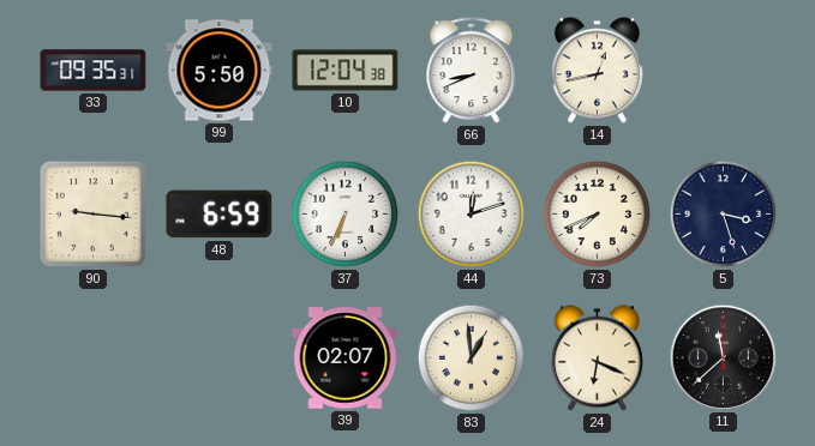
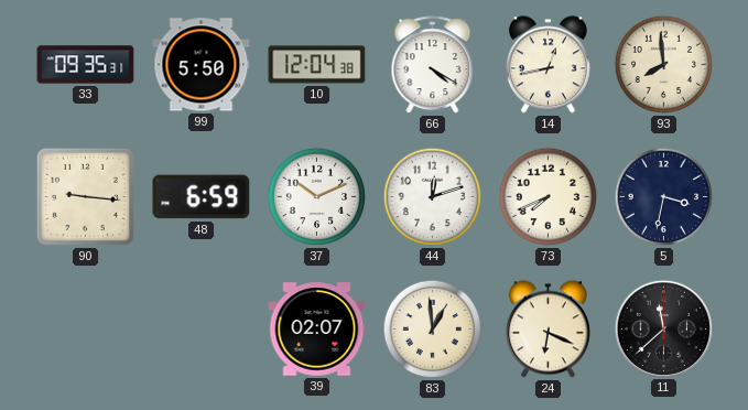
66: 8:41 -> 4:20 (433, 65)
93: none -> 7:59 (664, 65)
37: 6:34 -> 10:11 (317, 197)
5: 3:27 -> 3:32 (664, 197)
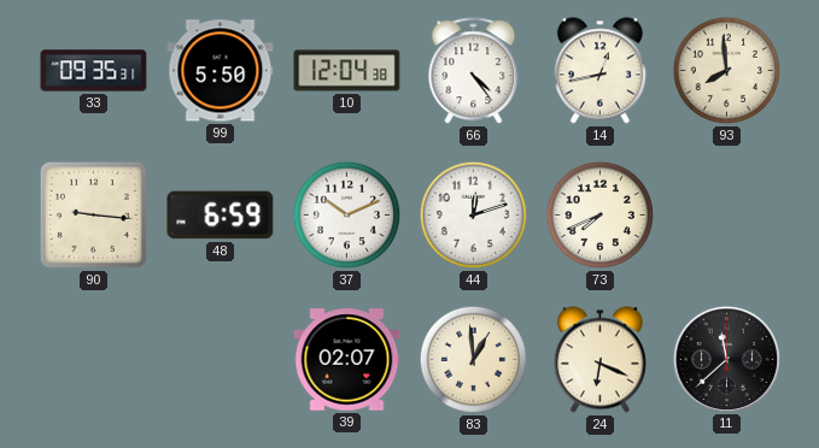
66: 4:20 -> 4:24 (474, 71)
5: 3:32 -> none (664, 197)
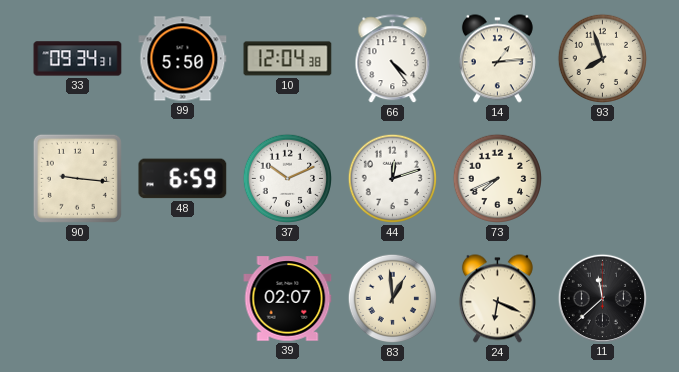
33: 09:35 -> 09:34 (78, 59)
14: 12:43 -> 1:14 (497, 59)
93: 7:59 -> 7:57 (603, 59)
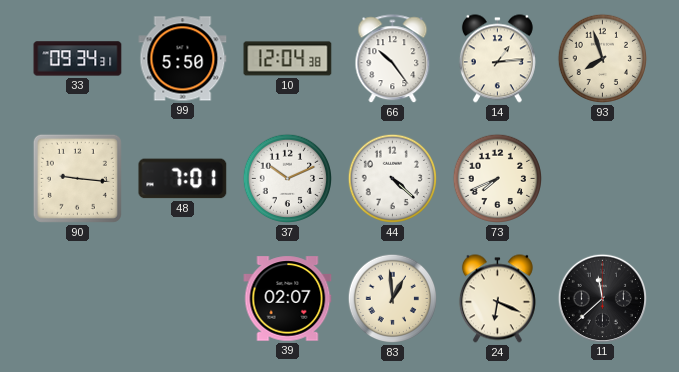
66: 4:24 -> 10:24 (393, 59)
48: 6:59 -> 7:01 (183, 179)
44: 12:12 -> 4:22 (393, 179)
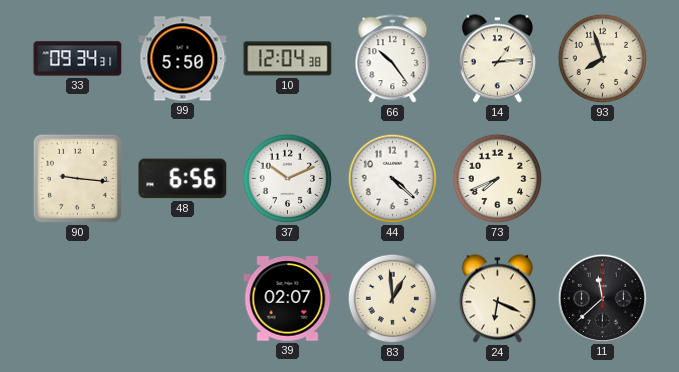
48: 7:01 -> 6:56 (183, 179)
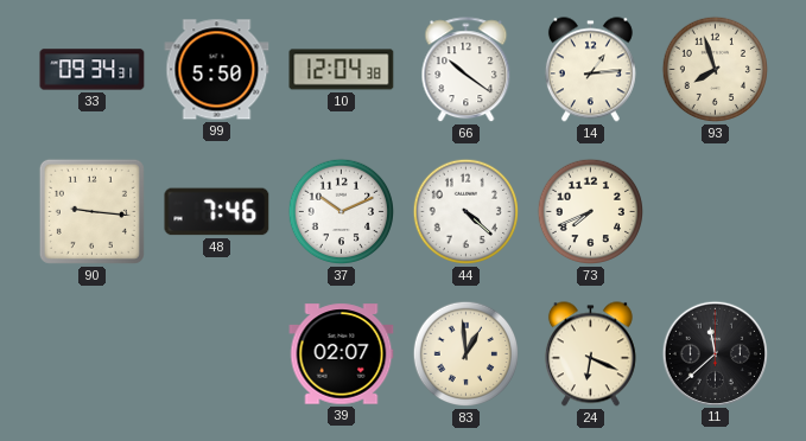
66: 10:24 -> 10:21 (467, 70)
48: 6:56 -> 7:46 (217, 212)
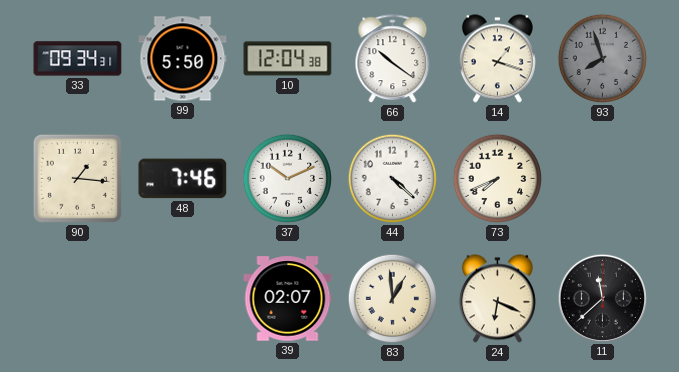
14: 1:14 -> 1:18 (497, 59)
93 dial: cream -> grey (603, 59)
90: 9:16 -> 1:16 (77, 178)
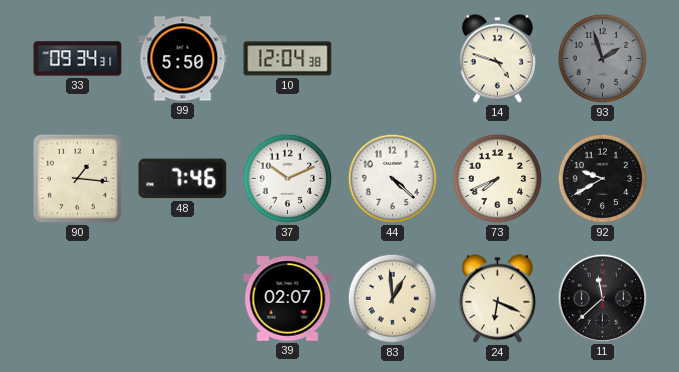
66: 10:21 -> none (393, 59)
14: 1:18 -> 4:48 (497, 59)
93: 7:57 -> 1:57 (603, 59)
92: none -> 9:40 (603, 179)
